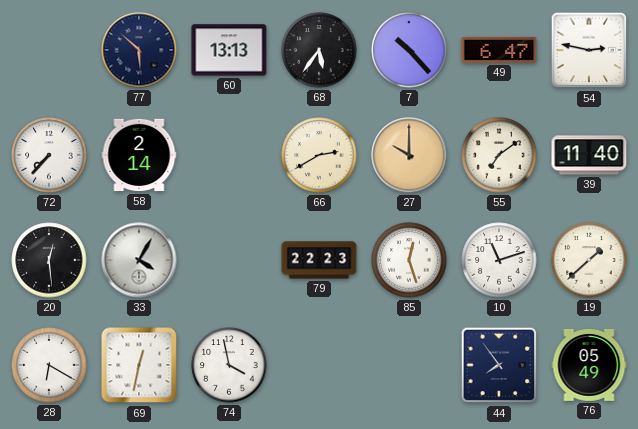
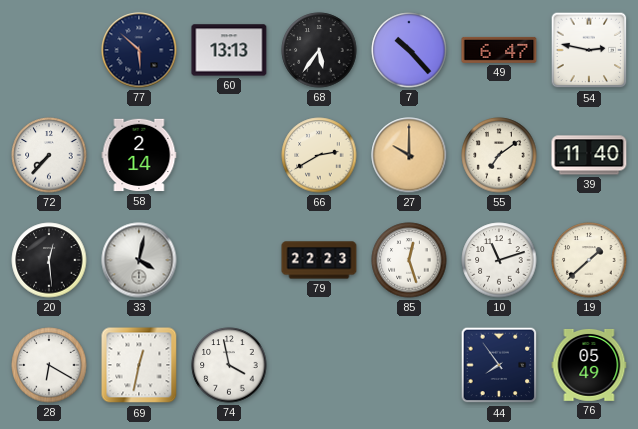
33: 4:05 -> 4:02 (139, 260)
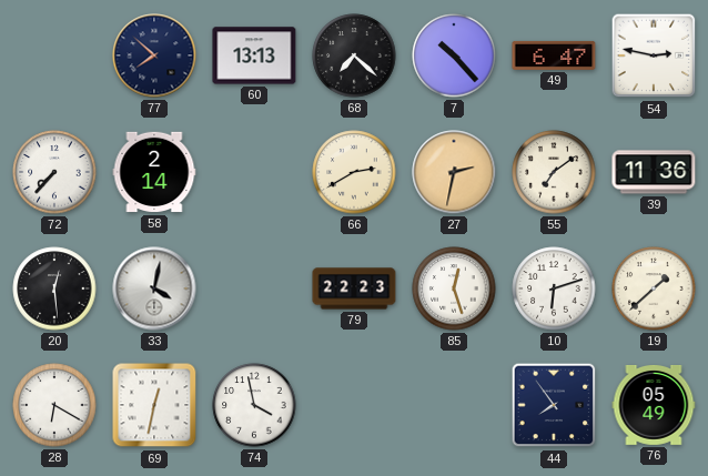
77: 5:52 -> 7:52 (154, 55)
68: 5:36 -> 7:22 (354, 55)
27: 10:00 -> 2:32 (454, 172)
39: 11:40 -> 11:36 (654, 172)
10: 11:12 -> 6:12 (554, 288)
